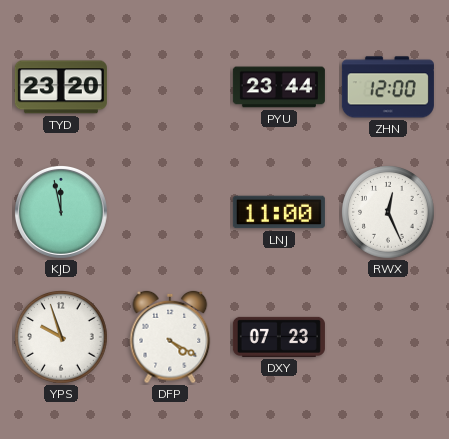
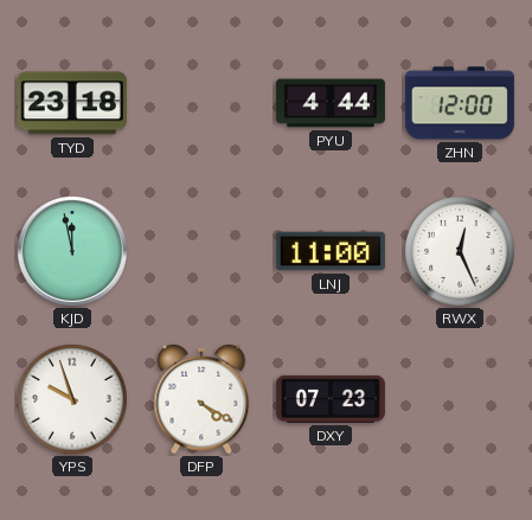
TYD: 23:20 -> 23:18 (72, 103)
PYU: 23:44 -> 4:44 (331, 103)
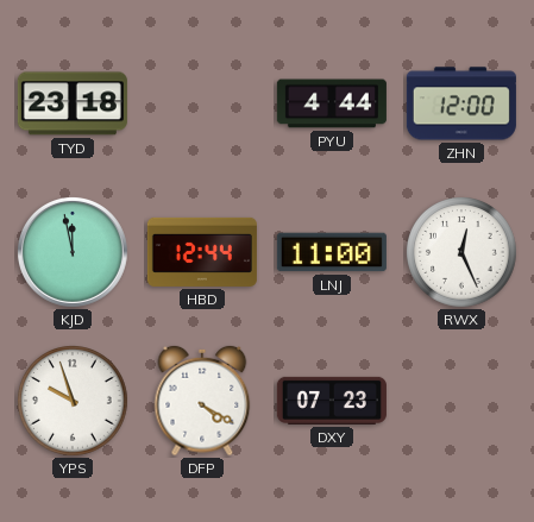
HBD: none -> 12:44 (202, 252)
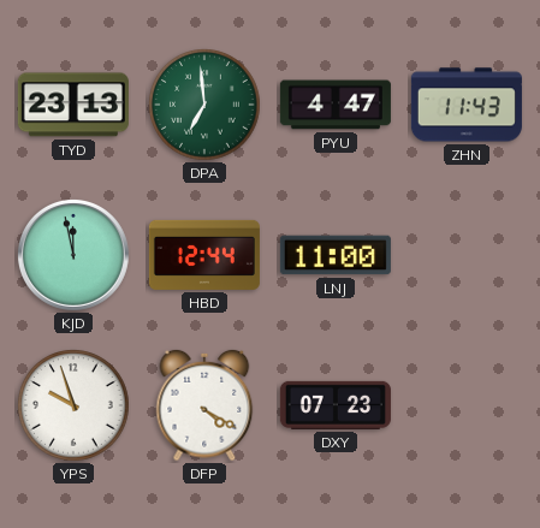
TYD: 23:18 -> 23:13 (73, 105)
DPA: none -> 6:59 (206, 106)
PYU: 4:44 -> 4:47 (336, 105)
ZHN: 12:00 -> 11:43 (467, 105)
RWX: 12:26 -> none (463, 253)
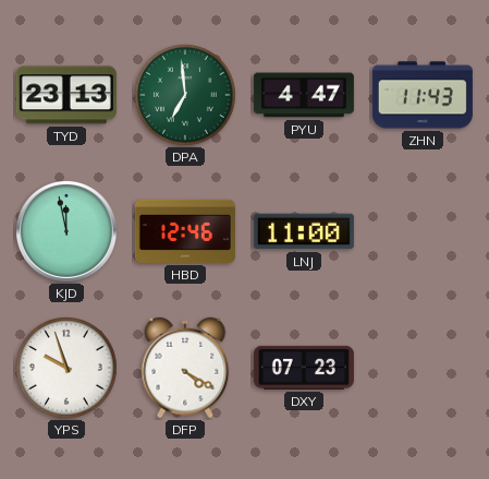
HBD: 12:44 -> 12:46 (185, 231)
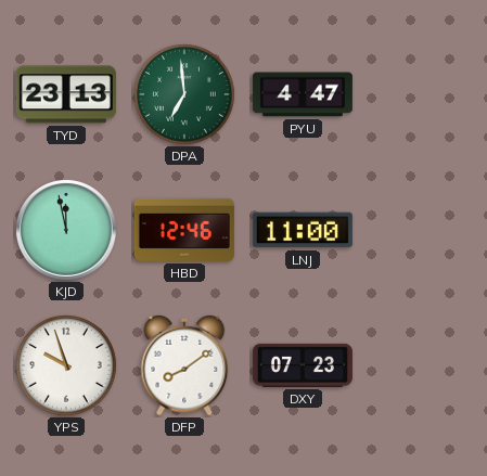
ZHN: 11:43 -> none (423, 95)
DFP: 4:20 -> 8:09 (184, 365)
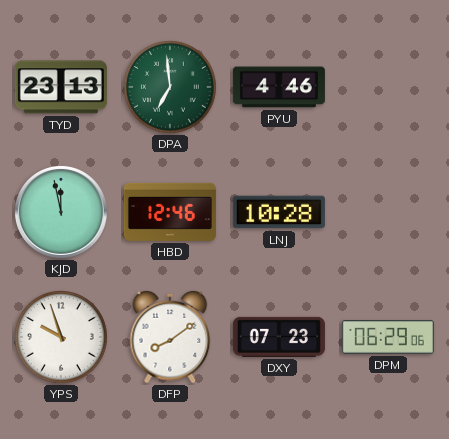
PYU: 4:47 -> 4:46 (279, 87)
LNJ: 11:00 -> 10:28 (279, 212)
DPM: none -> 06:29 (388, 337)
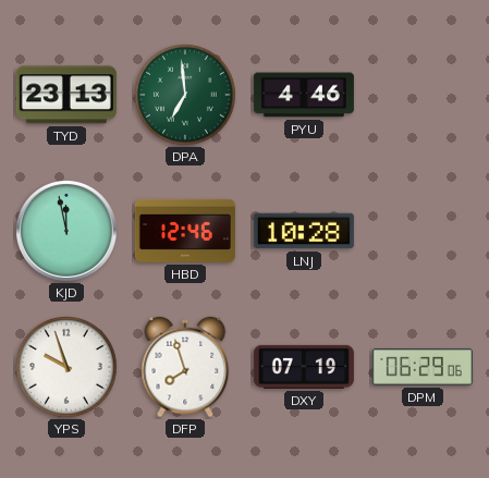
DFP: 8:09 -> 7:57 (185, 367)
DXY: 07:23 -> 07:19 (304, 367)
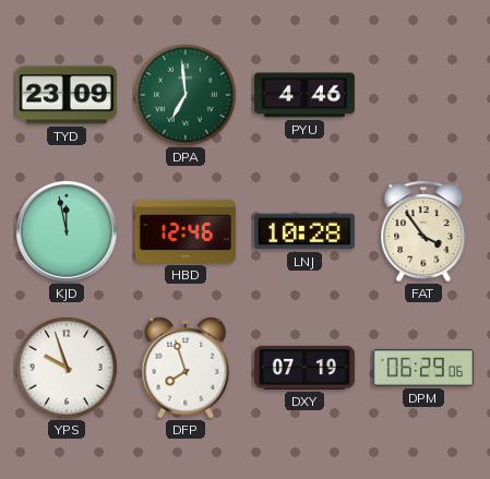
TYD: 23:13 -> 23:09 (67, 95)
FAT: none -> 3:54 (423, 232)
